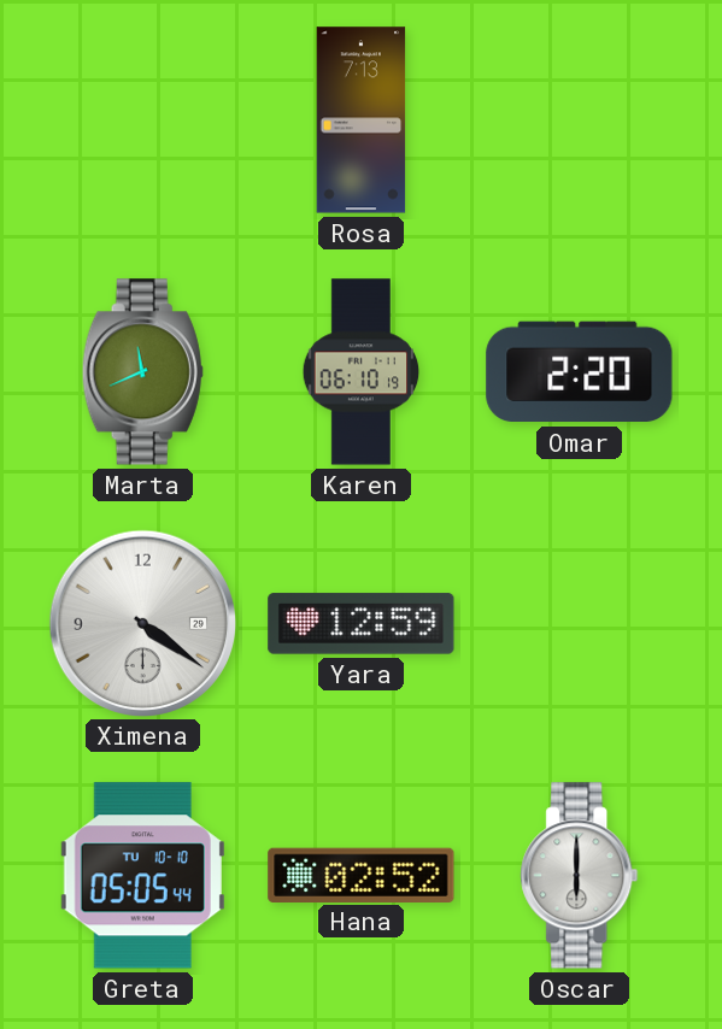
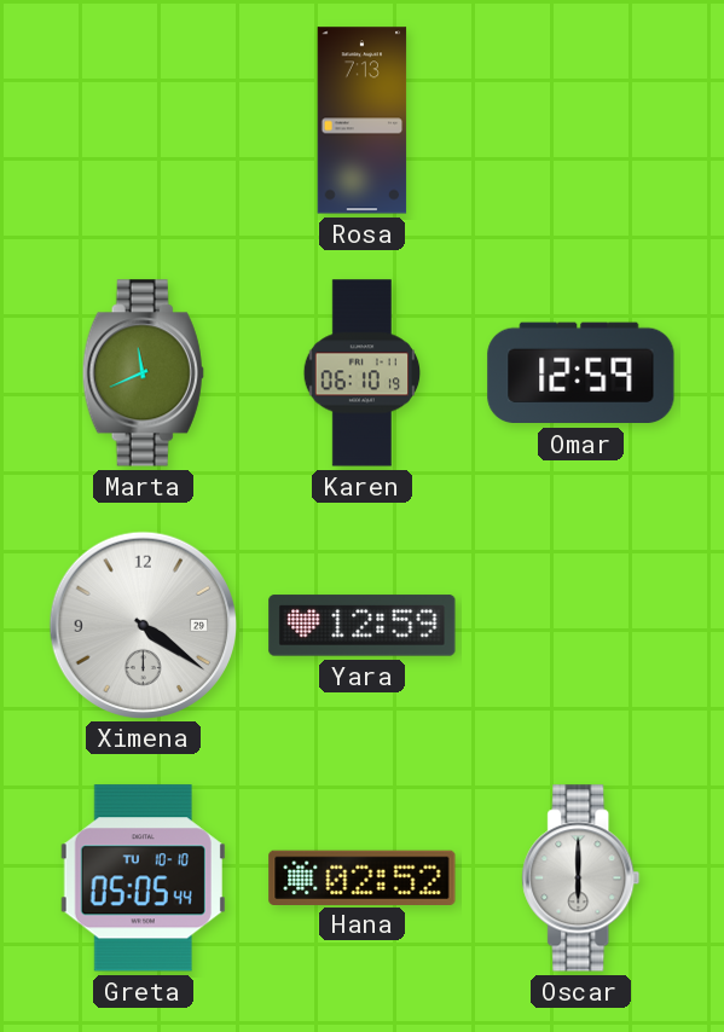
Omar: 2:20 -> 12:59 (581, 373)
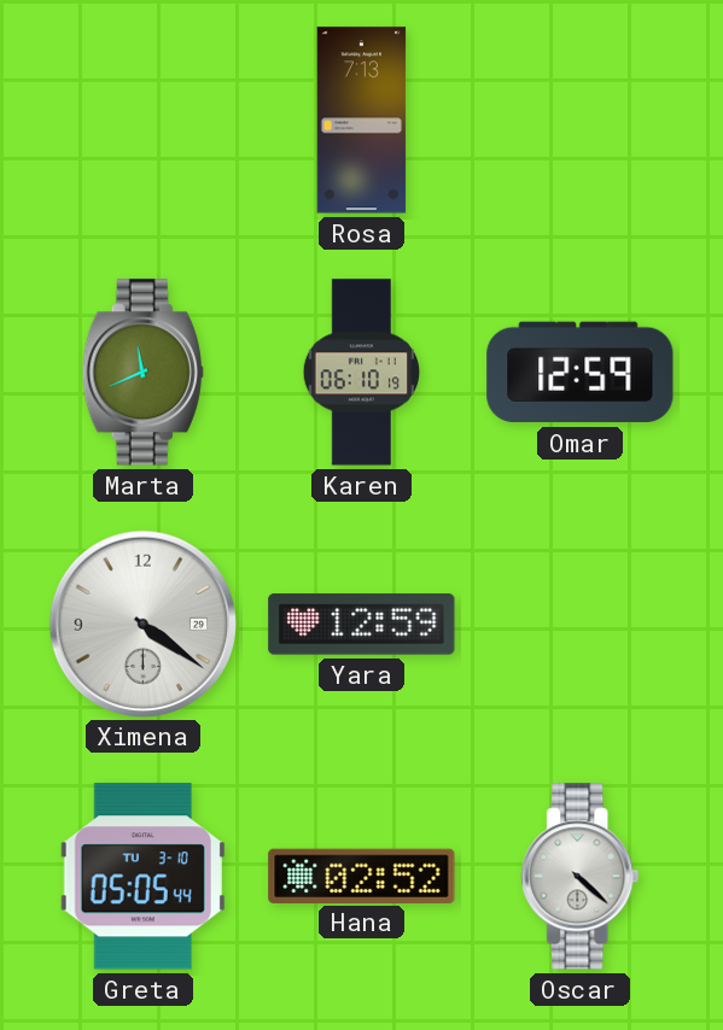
Greta date: TU 10-10 -> TU 3-10 (142, 877)
Oscar: 6:00 -> 4:22 (581, 877)
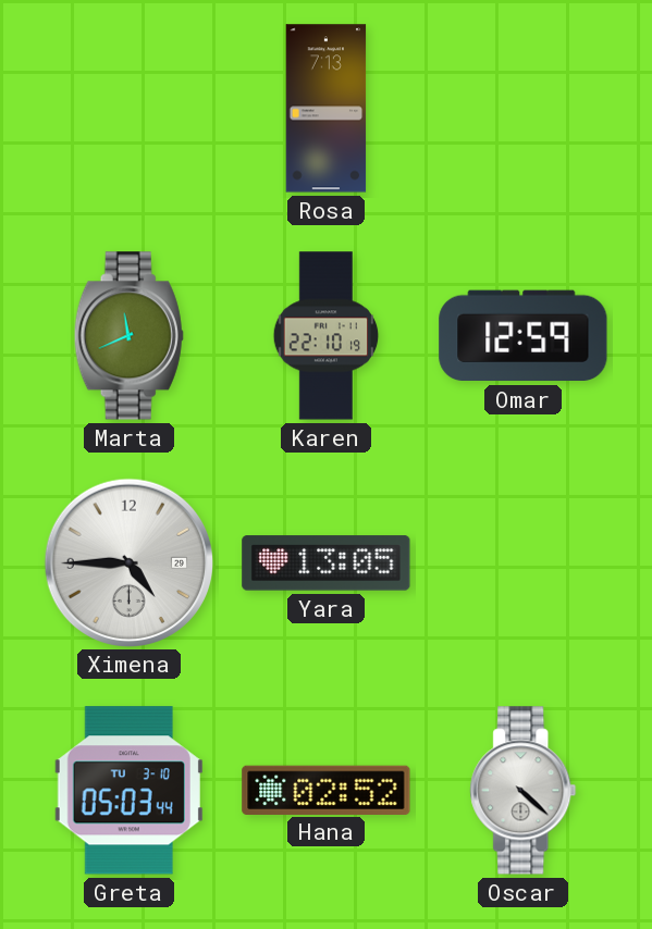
Karen: 06:10 -> 22:10 (327, 336)
Ximena: 4:21 -> 4:45 (128, 562)
Yara: 12:59 -> 13:05 (327, 563)
Greta: 05:05 -> 05:03 (128, 791)
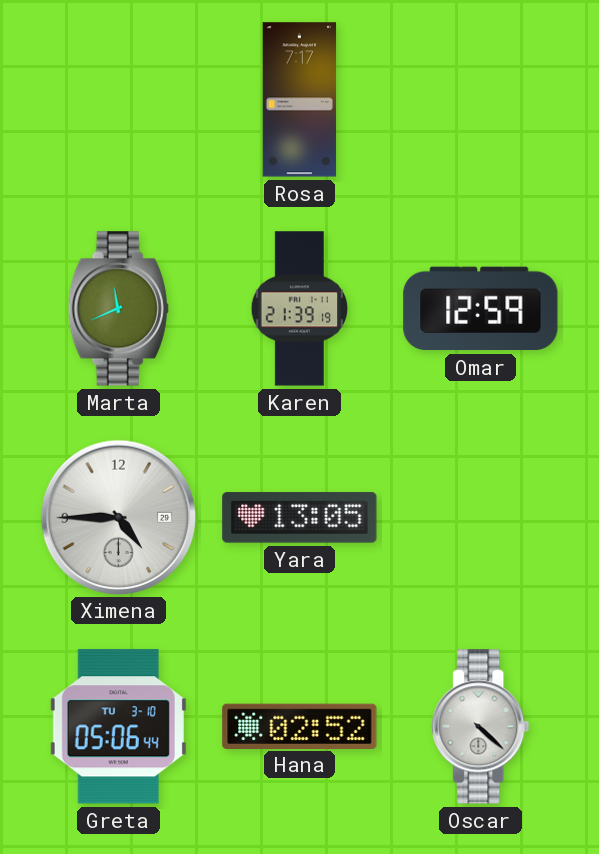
Rosa: 7:13 -> 7:17 (300, 100)
Karen: 22:10 -> 21:39 (300, 309)
Greta: 05:03 -> 05:06 (118, 727)
